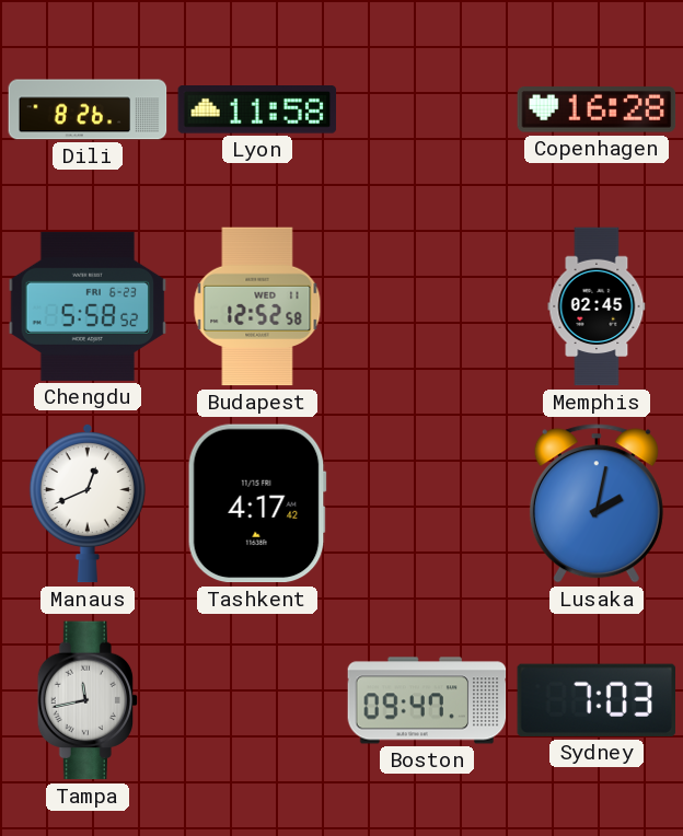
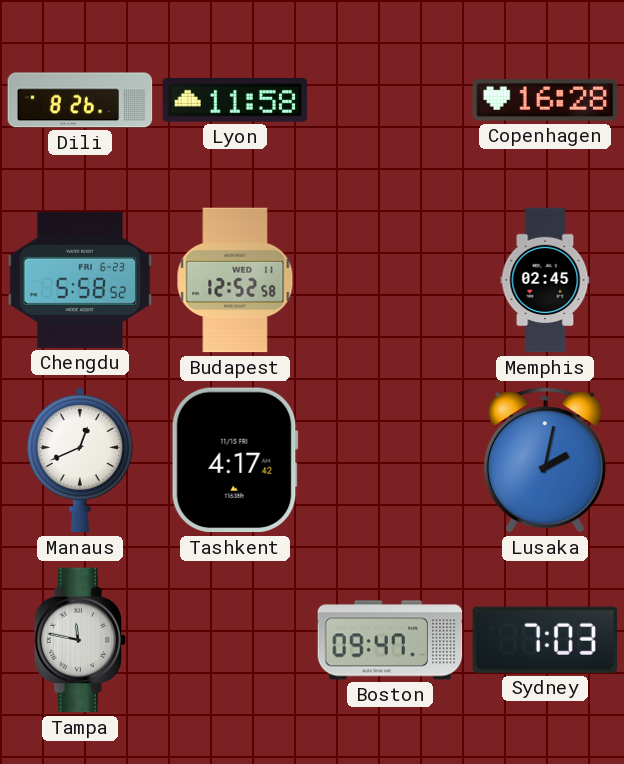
Tampa: 11:43 -> 11:47 (80, 640)
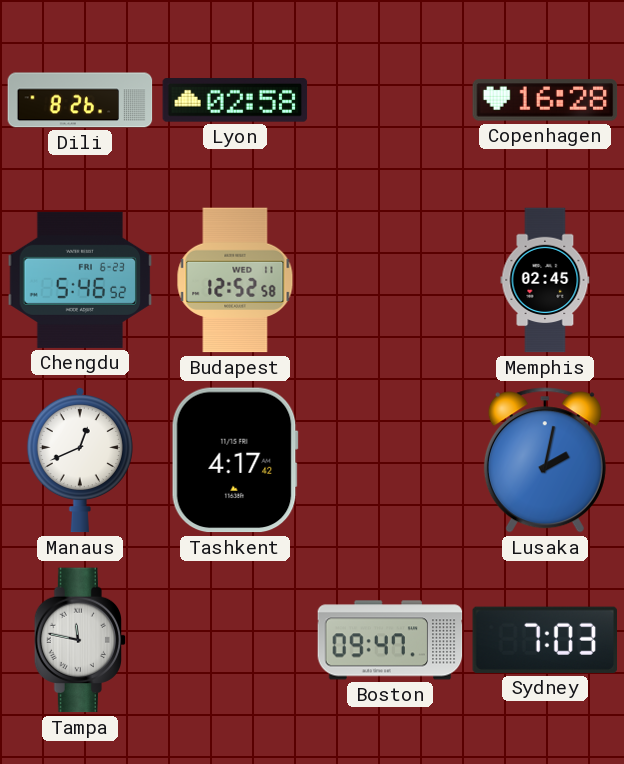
Lyon: 11:58 -> 02:58 (235, 101)
Chengdu: 5:58 -> 5:46 (80, 280)
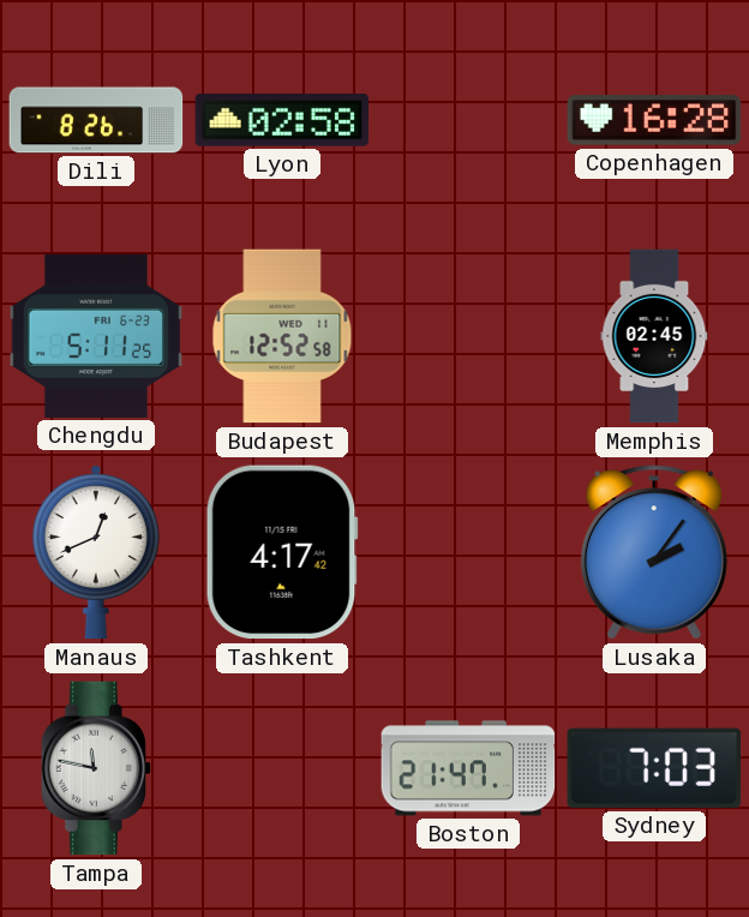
Chengdu: 5:46 -> 5:11 (96, 336)
Lusaka: 2:02 -> 2:06 (654, 552)
Boston: 09:47 -> 21:47 (468, 768)
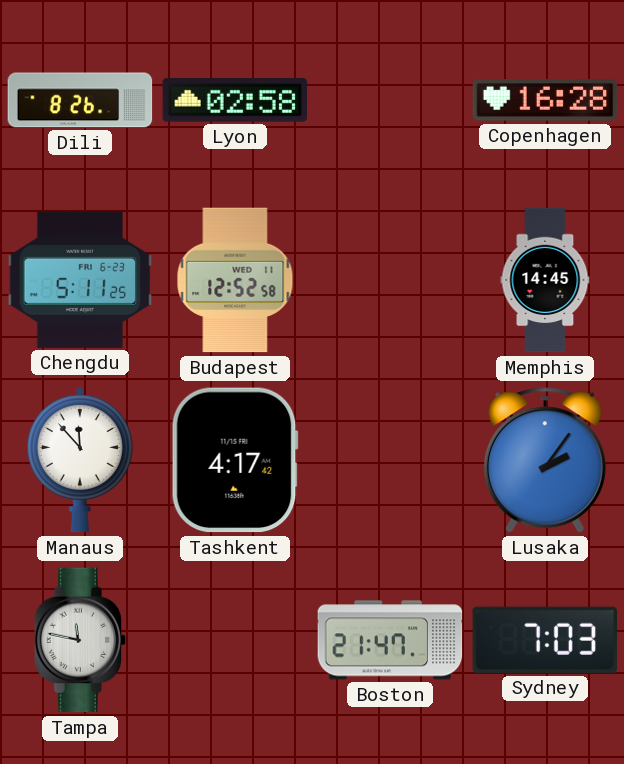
Memphis: 02:45 -> 14:45 (545, 280)
Manaus: 12:41 -> 11:53 (80, 460)
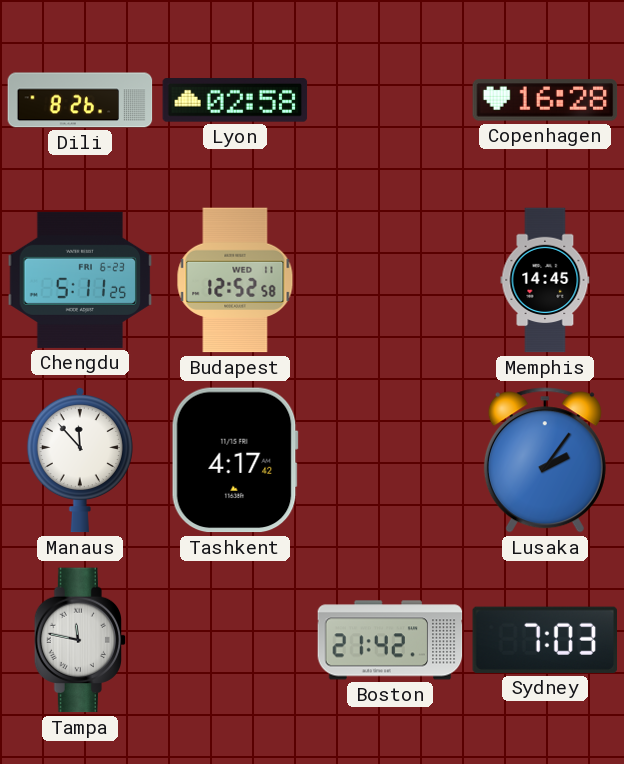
Boston: 21:47 -> 21:42 (390, 640)
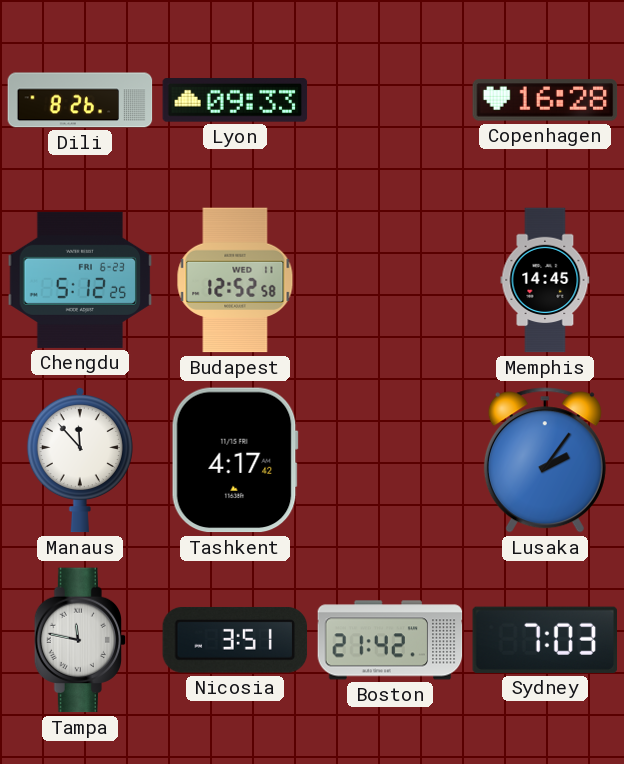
Lyon: 02:58 -> 09:33 (235, 101)
Chengdu: 5:11 -> 5:12 (80, 280)
Nicosia: none -> 3:51 (235, 640)
